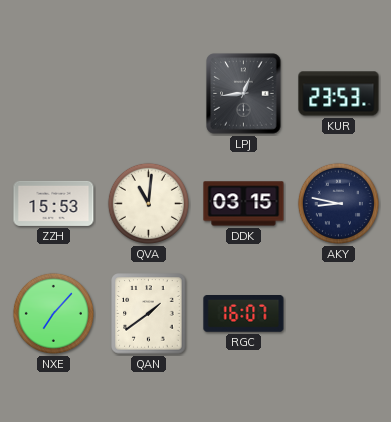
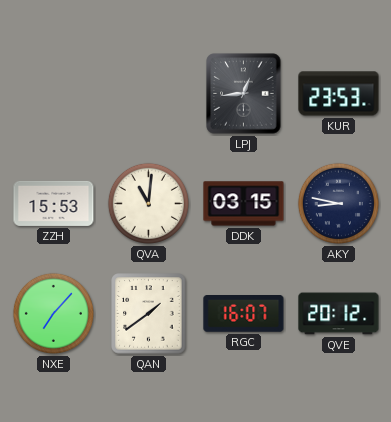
QVE: none -> 20:12 (339, 314)
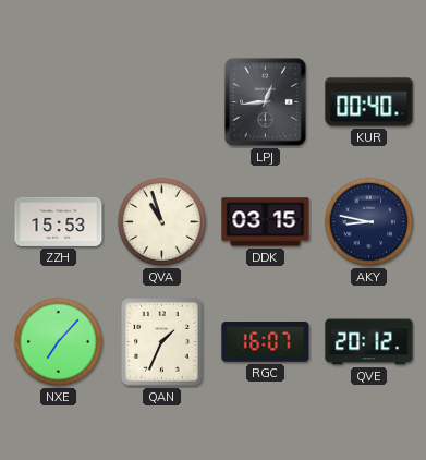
KUR: 23:53 -> 00:40 (369, 102)
QVA: 11:01 -> 10:57 (161, 221)
QAN: 1:39 -> 1:34 (162, 342)
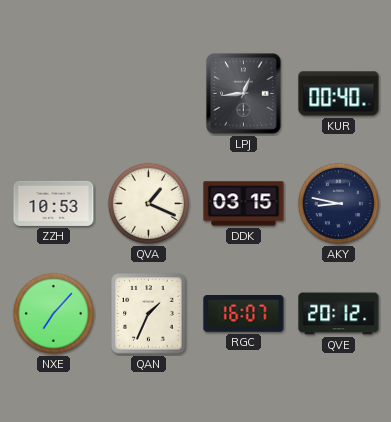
ZZH: 15:53 -> 10:53 (54, 203)
QVA: 10:57 -> 1:19 (148, 203)
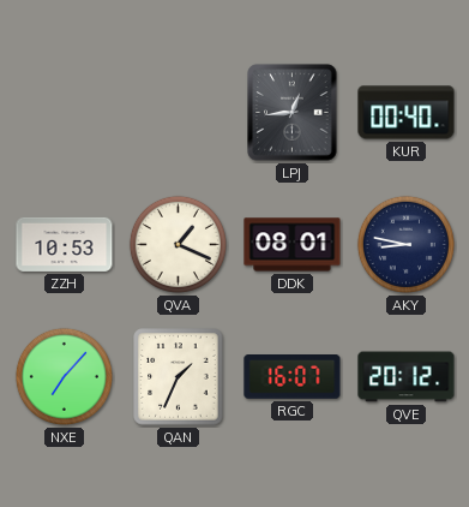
DDK: 03:15 -> 08:01 (293, 245)
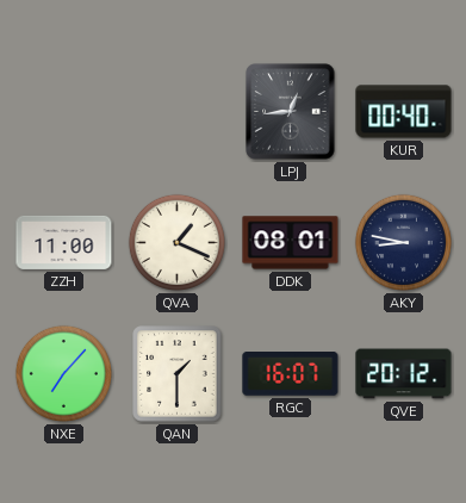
ZZH: 10:53 -> 11:00 (64, 242)
QAN: 1:34 -> 1:30 (178, 374)
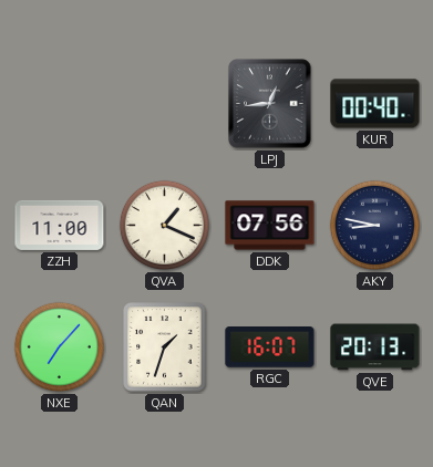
DDK: 08:01 -> 07:56 (270, 226)
QAN: 1:30 -> 1:33 (165, 347)
QVE: 20:12 -> 20:13 (375, 347)
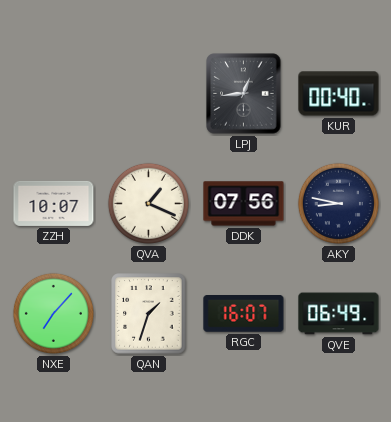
ZZH: 11:00 -> 10:07 (54, 203)
QVE: 20:13 -> 06:49 (339, 314)
